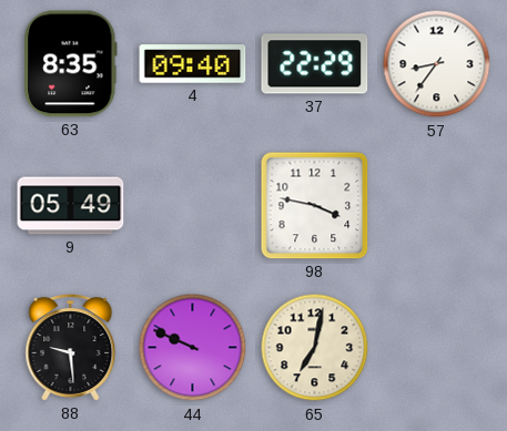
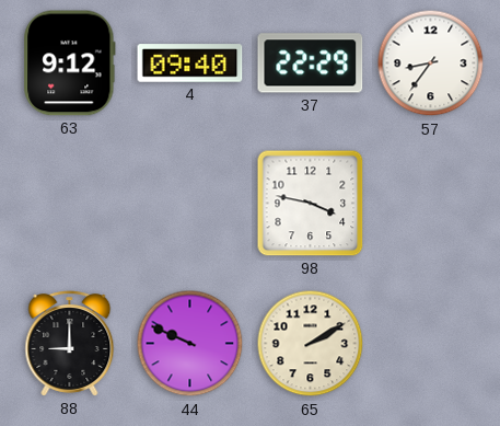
63: 8:35 -> 9:12 (70, 64)
9: 05:49 -> none (71, 206)
88: 9:29 -> 9:00 (70, 344)
65: 7:02 -> 2:10 (311, 344)
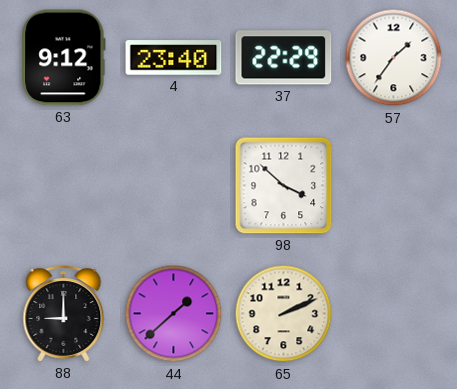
4: 09:40 -> 23:40 (174, 58)
57: 8:36 -> 1:36 (394, 58)
98: 3:47 -> 3:52 (284, 186)
44: 9:49 -> 1:38 (174, 314)
65: 2:10 -> 2:11 (284, 314)
